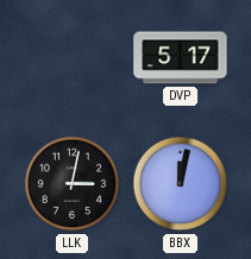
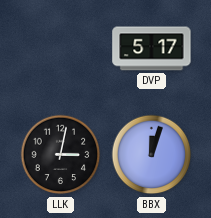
BBX: 12:02 -> 12:03 (152, 155)
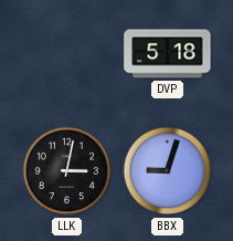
DVP: 5:17 -> 5:18 (168, 54)
BBX: 12:03 -> 9:03 (168, 171)
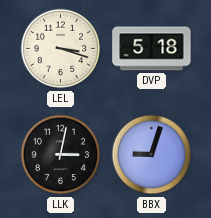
LEL: none -> 3:18 (61, 49)
